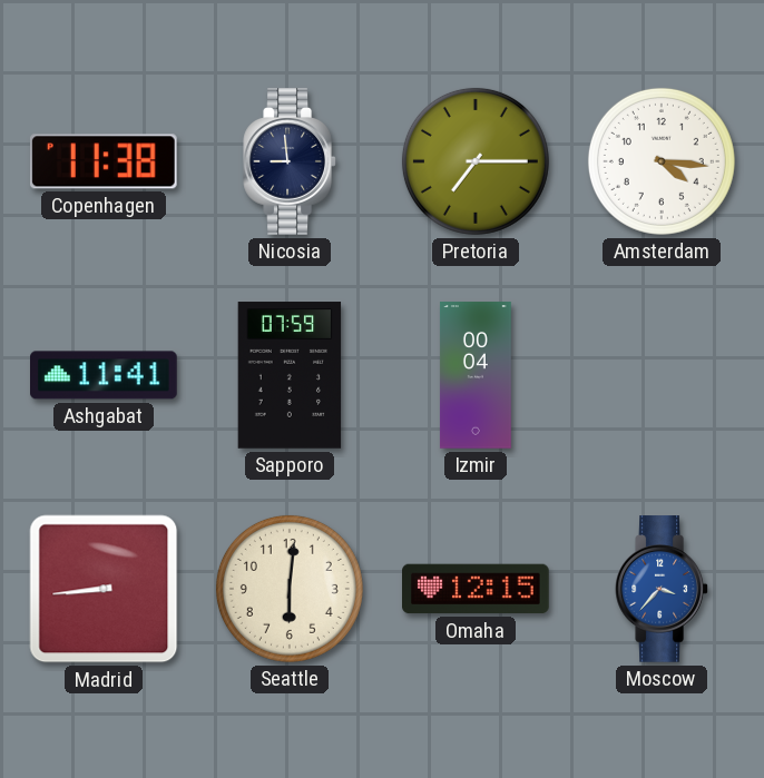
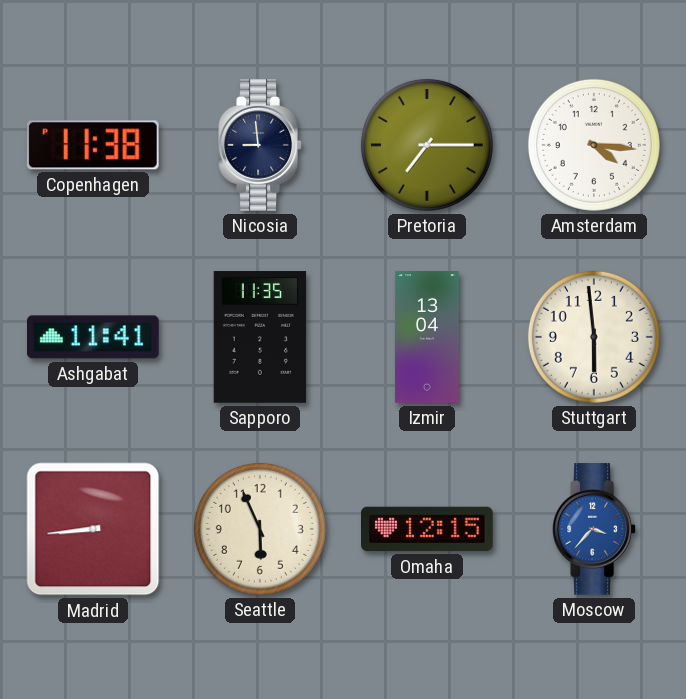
Sapporo: 07:59 -> 11:35 (260, 337)
Izmir: 00:04 -> 13:04 (427, 337)
Stuttgart: none -> 5:59 (594, 337)
Seattle: 6:01 -> 5:56 (260, 529)
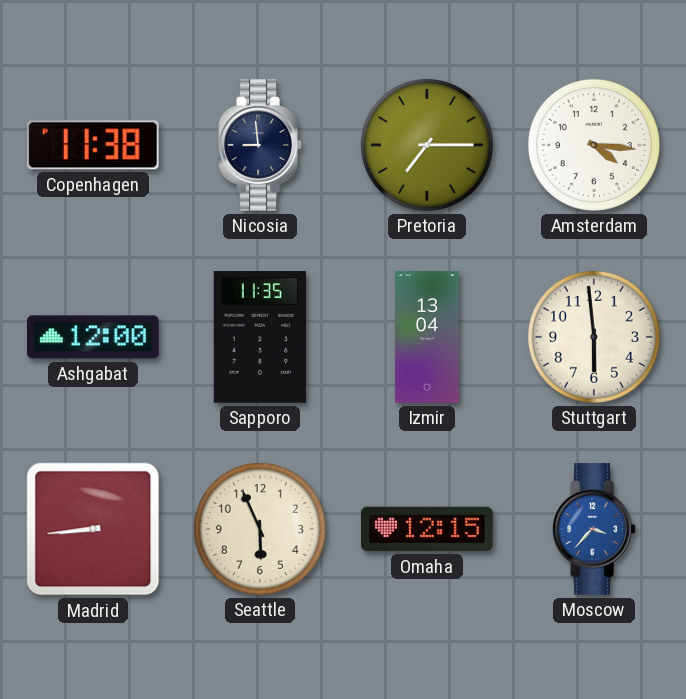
Ashgabat: 11:41 -> 12:00 (94, 337)
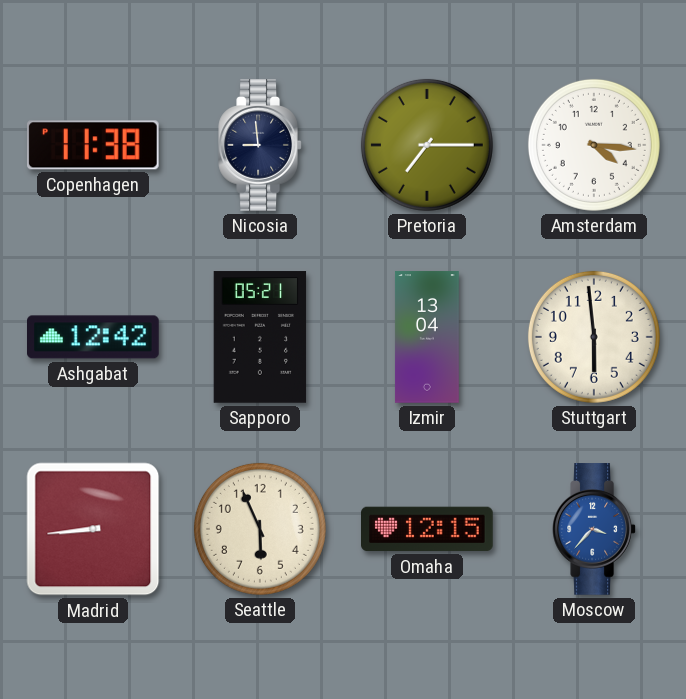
Ashgabat: 12:00 -> 12:42 (94, 337)
Sapporo: 11:35 -> 05:21 (260, 337)
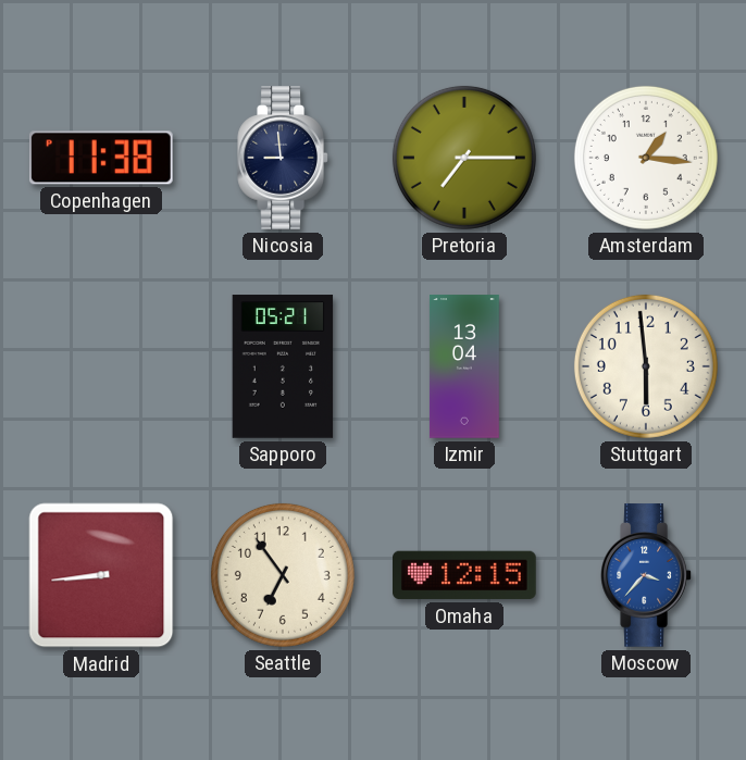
Amsterdam: 4:16 -> 1:16 (646, 158)
Ashgabat: 12:42 -> none (94, 337)
Seattle: 5:56 -> 6:54 (283, 575)
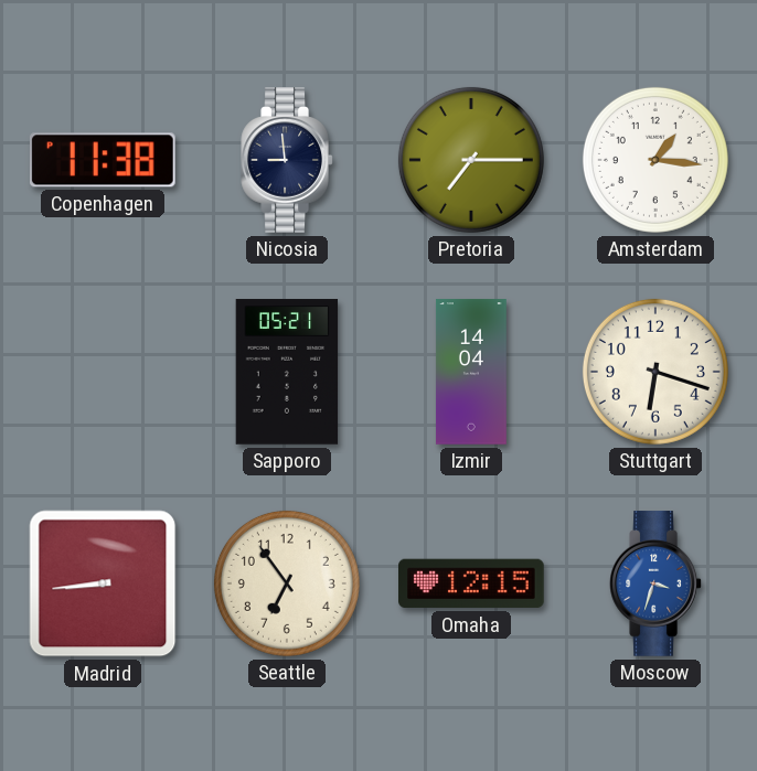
Izmir: 13:04 -> 14:04 (471, 372)
Stuttgart: 5:59 -> 6:18 (655, 372)
Moscow: 3:37 -> 3:33 (655, 583)
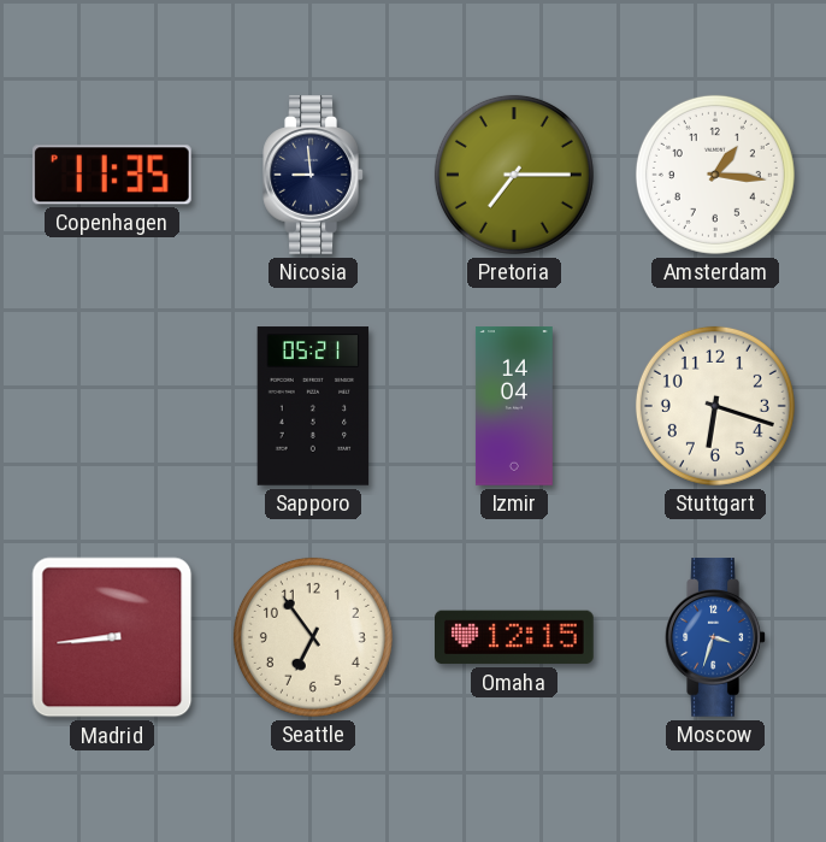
Copenhagen: 11:38 -> 11:35 (112, 175)
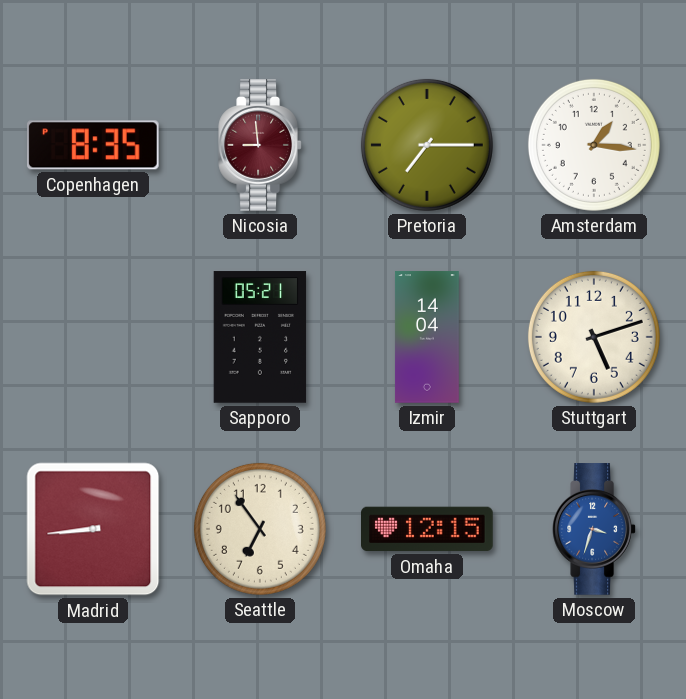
Copenhagen: 11:35 -> 8:35 (93, 145)
Nicosia dial: navy -> burgundy (260, 145)
Stuttgart: 6:18 -> 5:12 (594, 337)
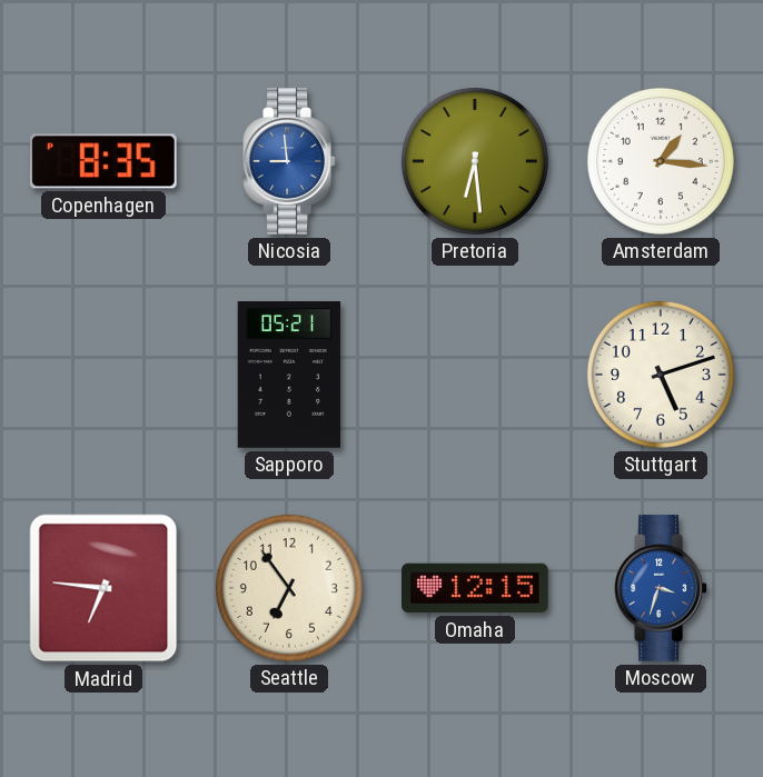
Nicosia dial: burgundy -> blue (289, 161)
Pretoria: 7:15 -> 6:29 (475, 161)
Izmir: 14:04 -> none (427, 337)
Madrid: 8:44 -> 6:46 (103, 588)
